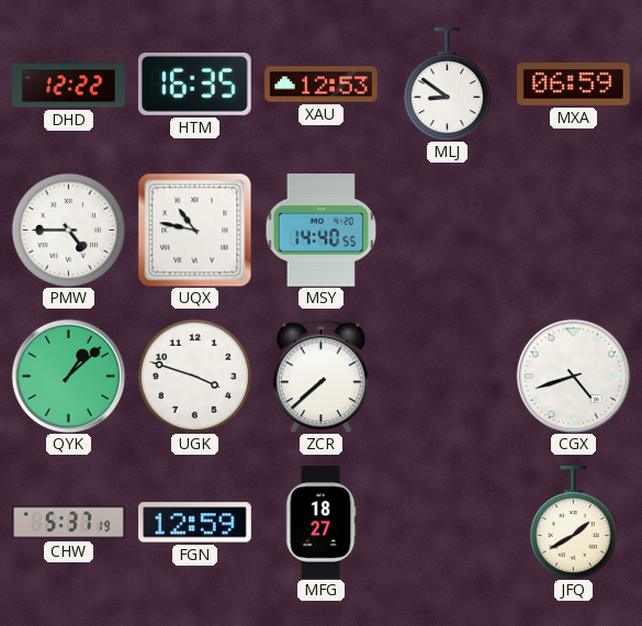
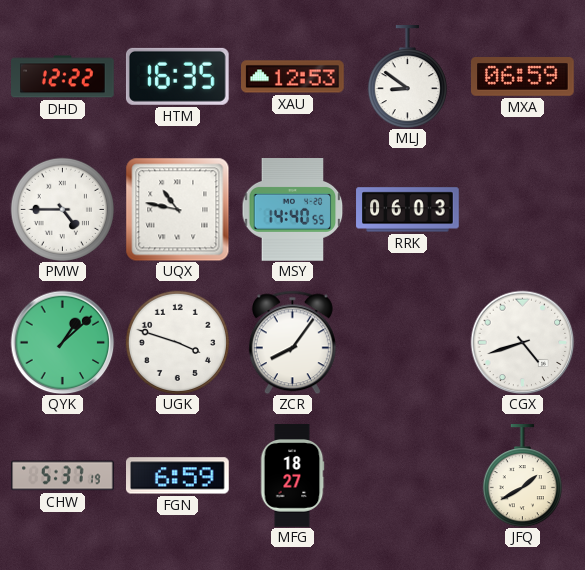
RRK: none -> 06:03 (408, 210)
ZCR: 7:38 -> 8:06 (292, 342)
FGN: 12:59 -> 6:59 (178, 476)
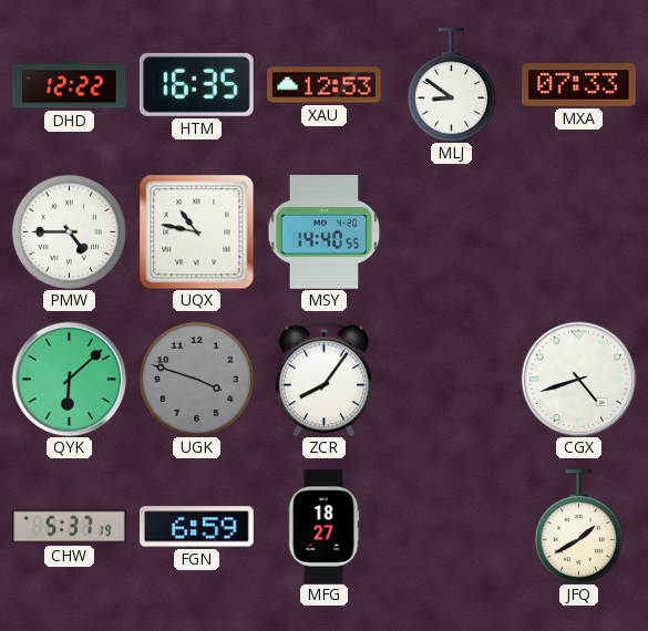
MXA: 06:59 -> 07:33 (579, 85)
RRK: 06:03 -> none (408, 210)
QYK: 1:08 -> 6:08 (69, 379)
UGK dial: white -> grey (196, 379)
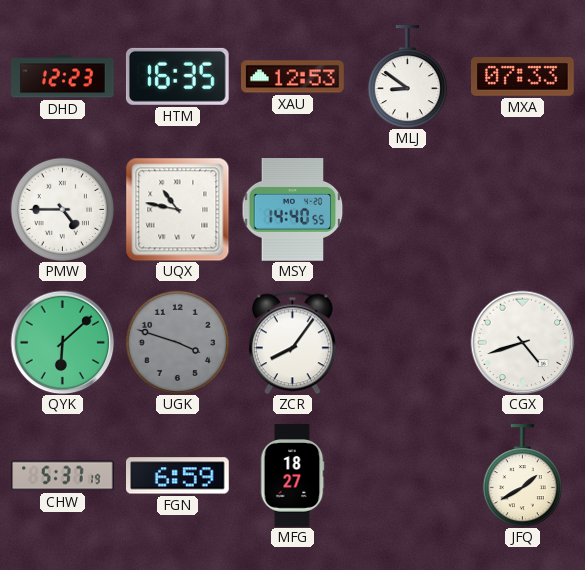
DHD: 12:22 -> 12:23 (63, 77)
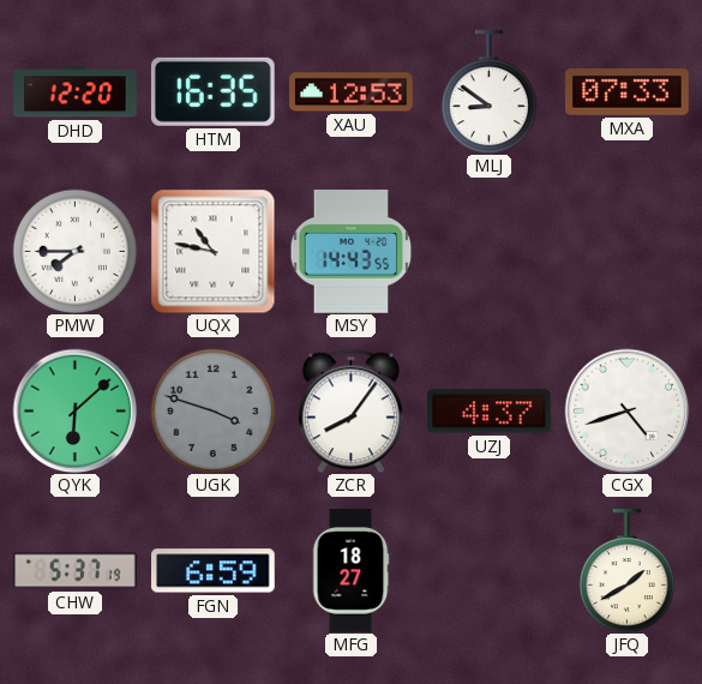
DHD: 12:23 -> 12:20 (76, 92)
PMW: 4:45 -> 7:45 (74, 251)
MSY: 14:40 -> 14:43 (352, 252)
UZJ: none -> 4:37 (488, 412)
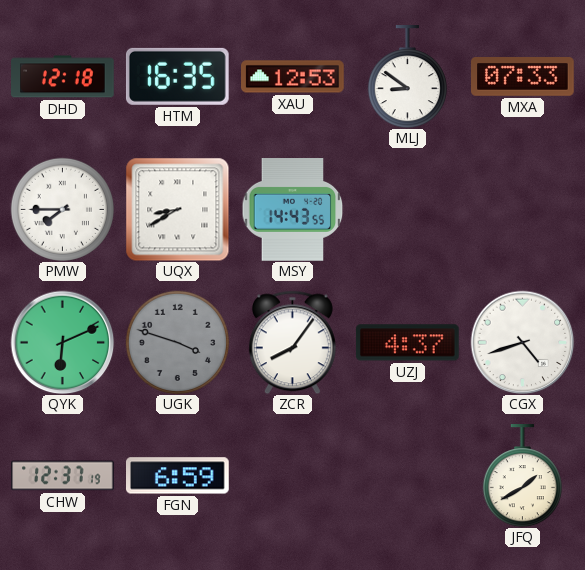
DHD: 12:20 -> 12:18 (63, 77)
UQX: 10:47 -> 8:40 (177, 209)
QYK: 6:08 -> 6:11 (62, 342)
CHW: 5:37 -> 12:37 (63, 476)
MFG: 18:27 -> none (350, 571)
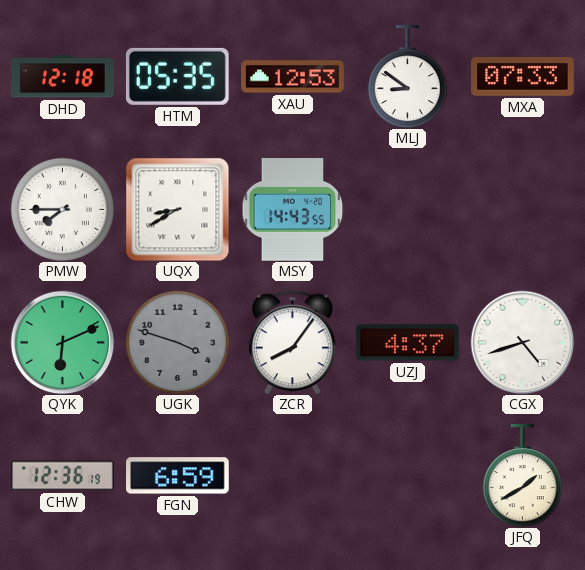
HTM: 16:35 -> 05:35 (177, 76)
CHW: 12:37 -> 12:36 (63, 476)
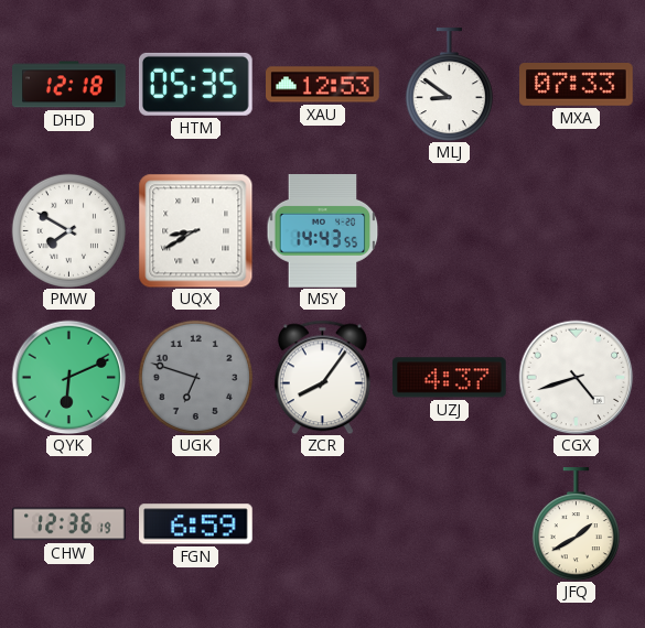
PMW: 7:45 -> 7:50 (68, 230)
UGK: 3:48 -> 6:48 (195, 377)
